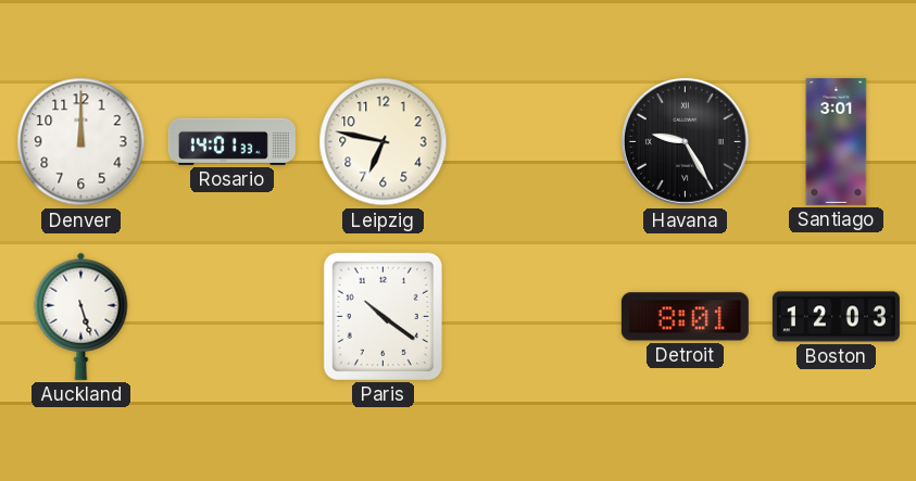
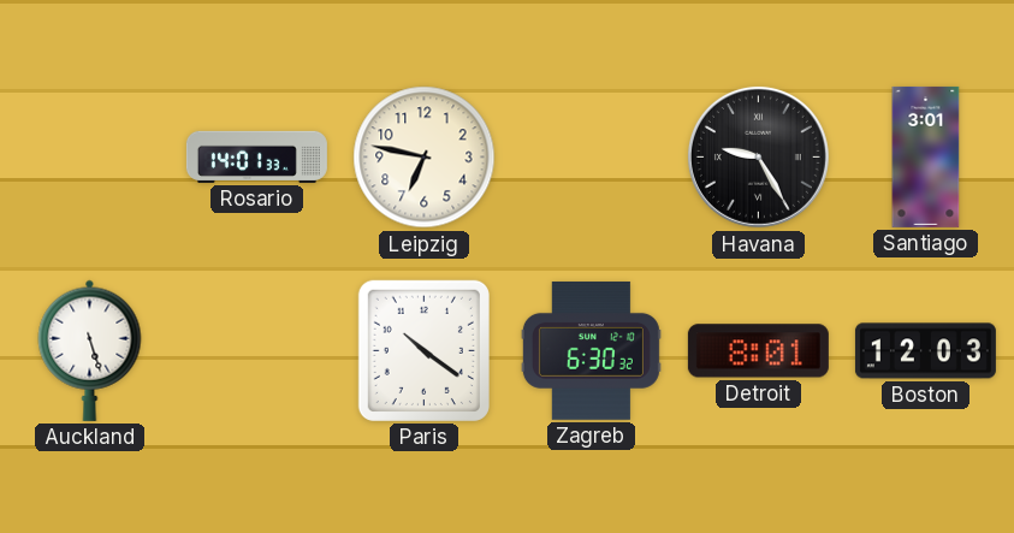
Denver: 12:00 -> none (81, 142)
Zagreb: none -> 6:30 (591, 350)
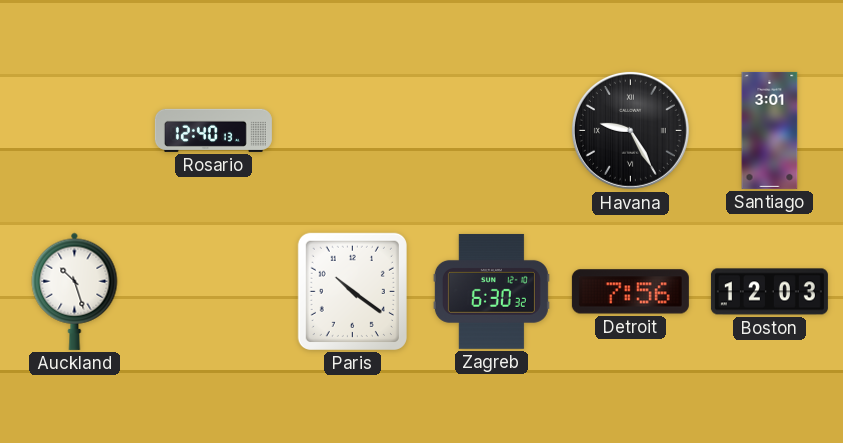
Rosario: 14:01 -> 12:40 (213, 130)
Leipzig: 6:47 -> none (425, 158)
Auckland: 5:27 -> 10:27 (75, 291)
Detroit: 8:01 -> 7:56 (630, 292)
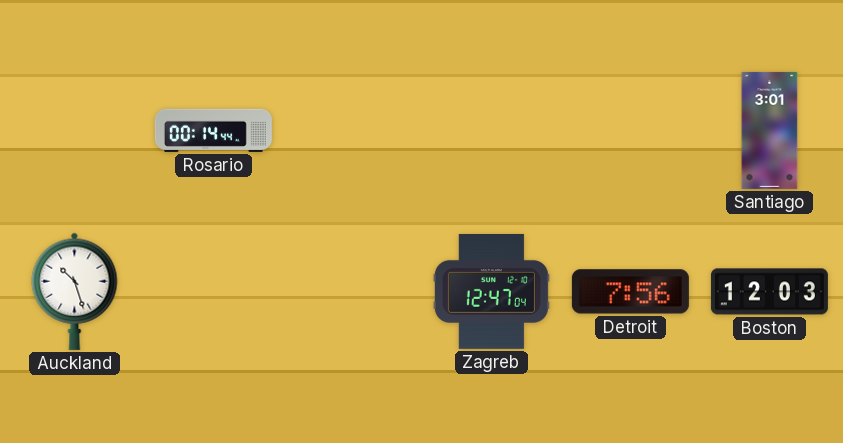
Rosario: 12:40 -> 00:14 (213, 130)
Havana: 9:25 -> none (630, 130)
Paris: 10:21 -> none (352, 291)
Zagreb: 6:30 -> 12:47 (491, 291)
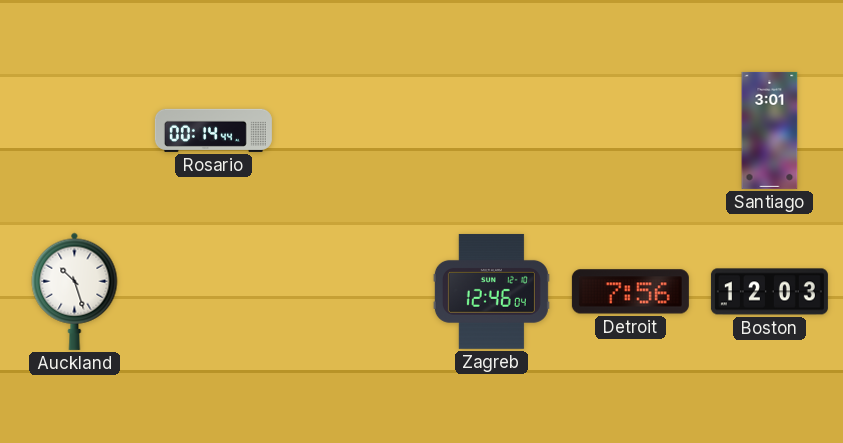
Zagreb: 12:47 -> 12:46 (491, 291)
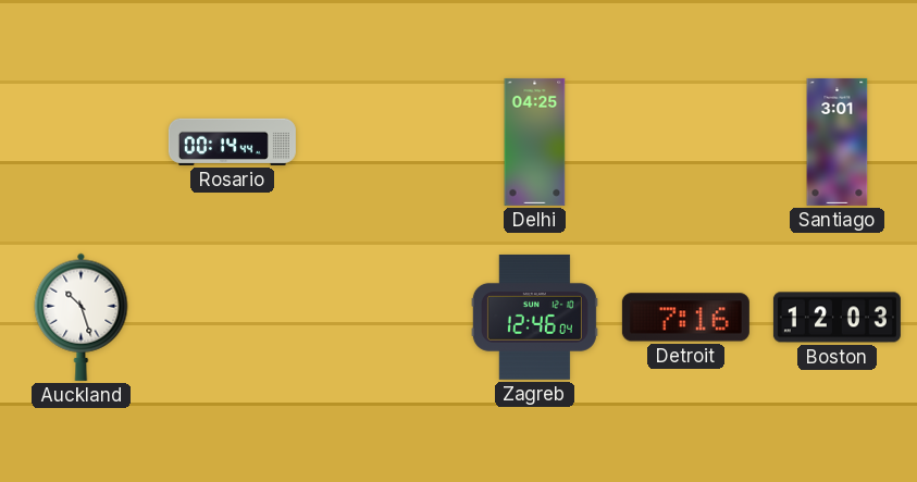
Delhi: none -> 04:25 (535, 141)
Detroit: 7:56 -> 7:16 (685, 318)
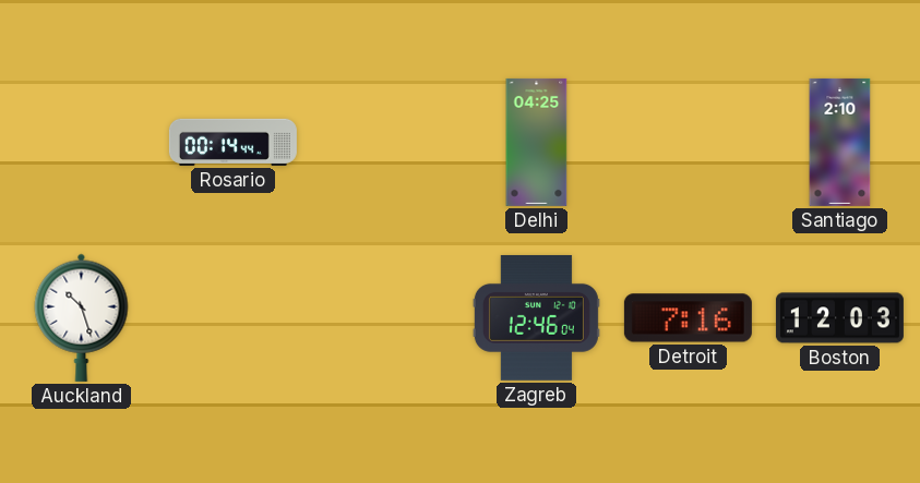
Santiago: 3:01 -> 2:10 (840, 142)
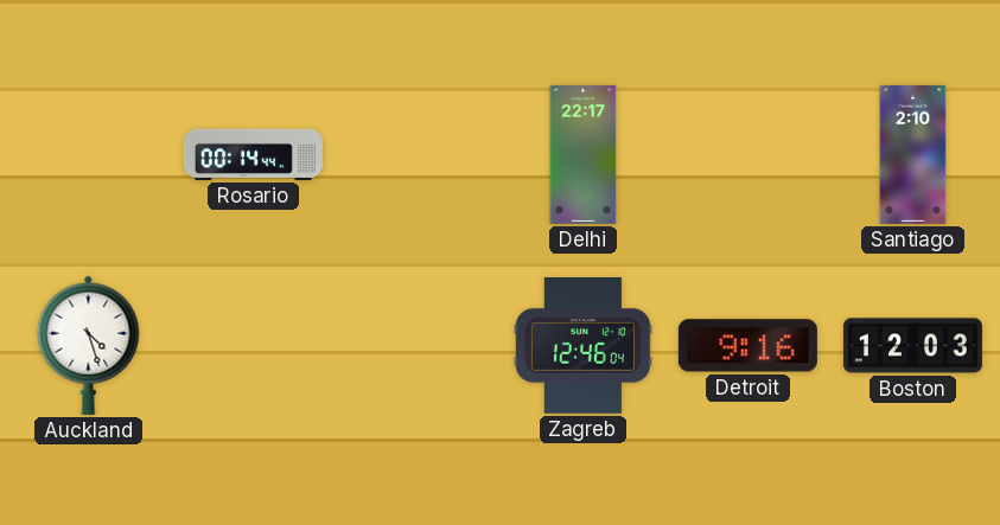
Delhi: 04:25 -> 22:17 (584, 154)
Auckland: 10:27 -> 4:27 (89, 345)
Detroit: 7:16 -> 9:16 (747, 346)
